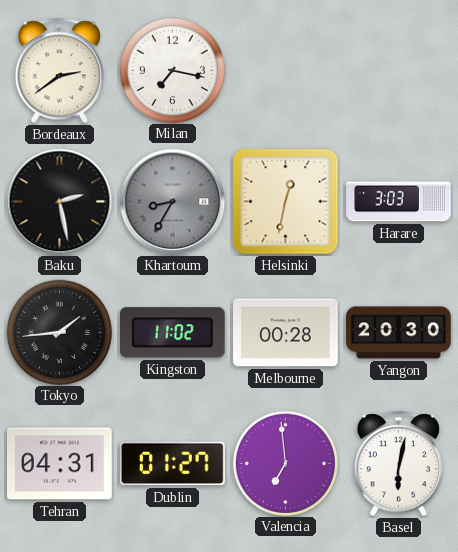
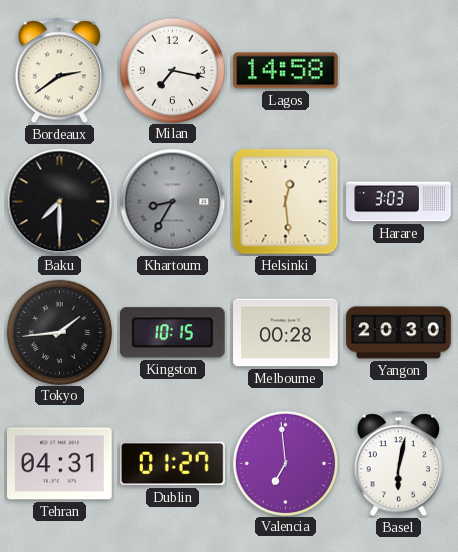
Lagos: none -> 14:58 (286, 71)
Baku: 2:28 -> 7:30 (60, 202)
Helsinki: 12:32 -> 12:29 (286, 202)
Kingston: 11:02 -> 10:15 (172, 333)
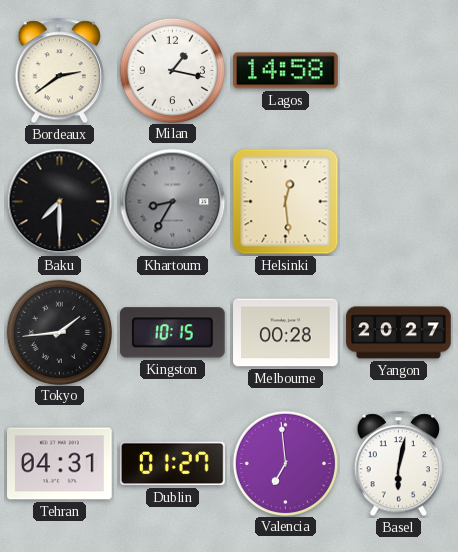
Milan: 7:17 -> 1:17 (172, 70)
Harare: 3:03 -> none (399, 202)
Yangon: 20:30 -> 20:27 (399, 333)
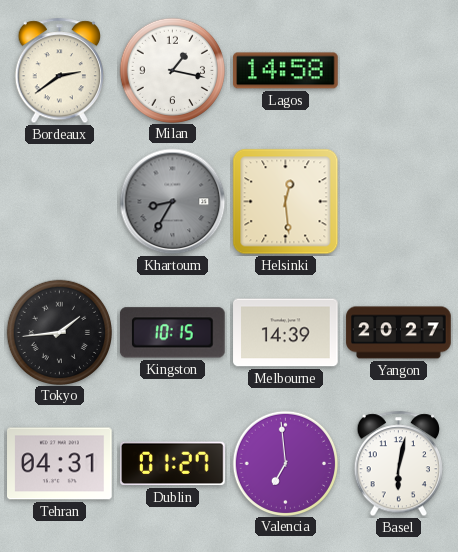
Baku: 7:30 -> none (60, 202)
Melbourne: 00:28 -> 14:39 (286, 333)
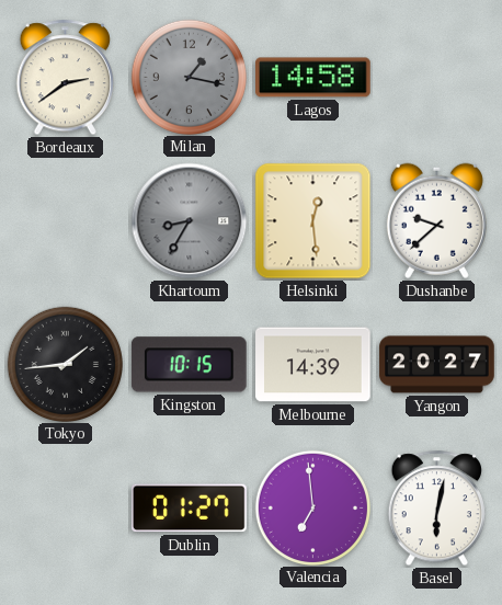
Milan dial: white -> grey (189, 77)
Dushanbe: none -> 9:38 (436, 220)
Tehran: 04:31 -> none (60, 464)
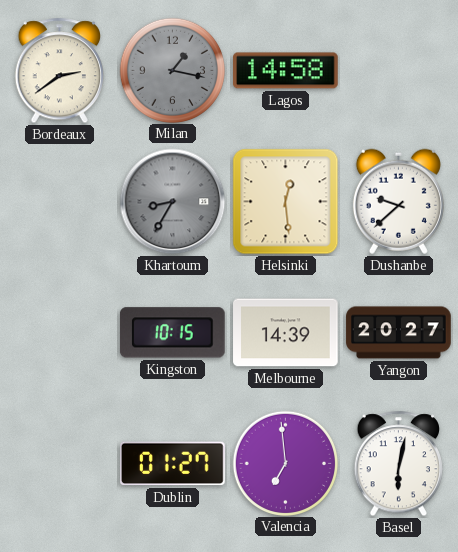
Tokyo: 1:44 -> none (65, 364)
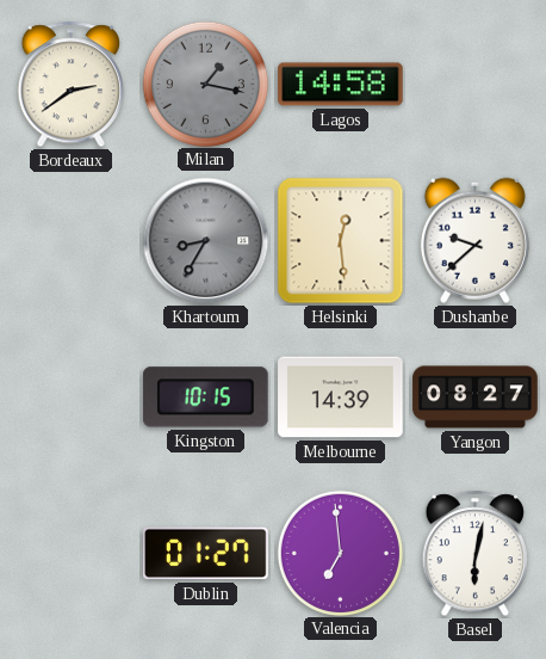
Yangon: 20:27 -> 08:27 (476, 398)
